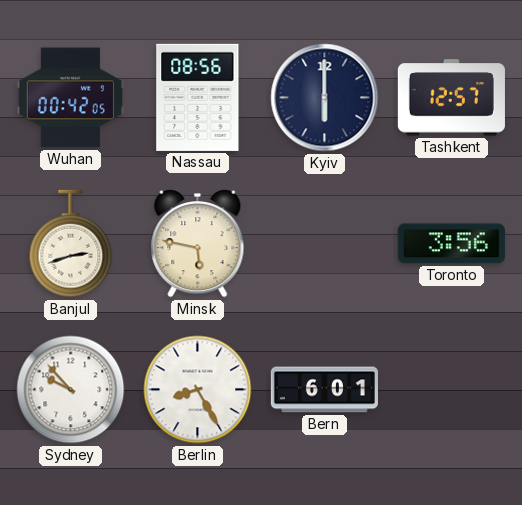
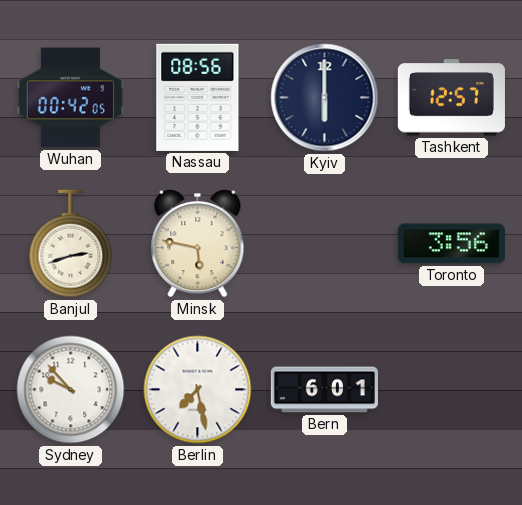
Berlin: 8:25 -> 7:28 (198, 390)
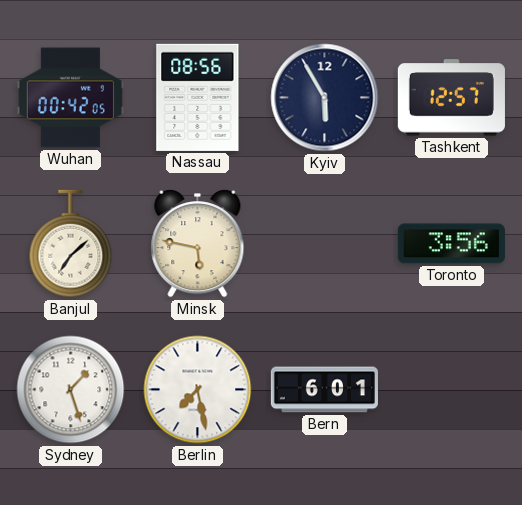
Kyiv: 6:00 -> 5:55 (325, 98)
Banjul: 2:42 -> 7:08 (71, 244)
Sydney: 9:53 -> 1:27 (71, 390)
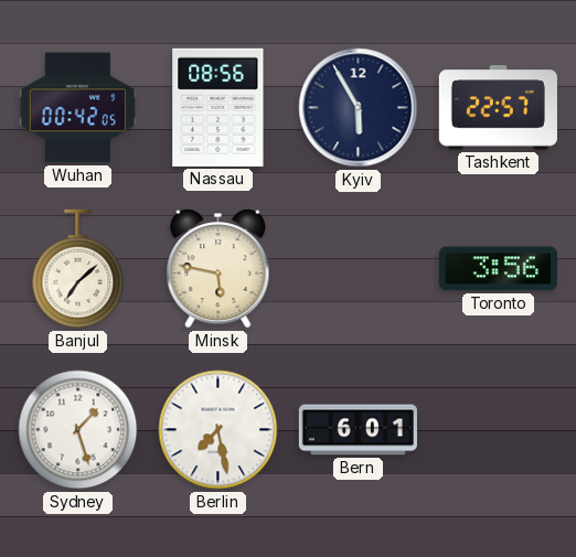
Tashkent: 12:57 -> 22:57 (498, 108)
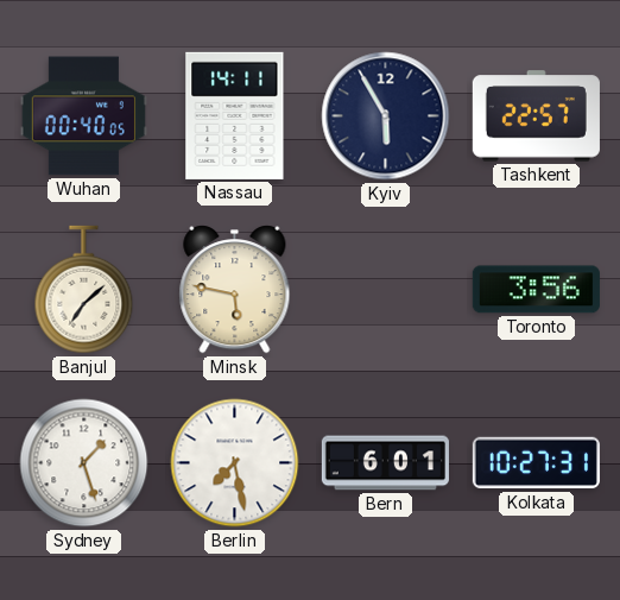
Wuhan: 00:42 -> 00:40 (83, 116)
Nassau: 08:56 -> 14:11 (235, 115)
Kolkata: none -> 10:27 (536, 463)
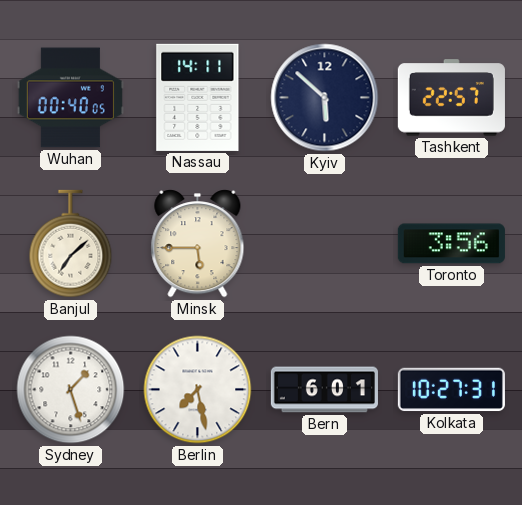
Kyiv: 5:55 -> 5:52 (325, 98)
Minsk: 5:47 -> 5:45 (198, 244)
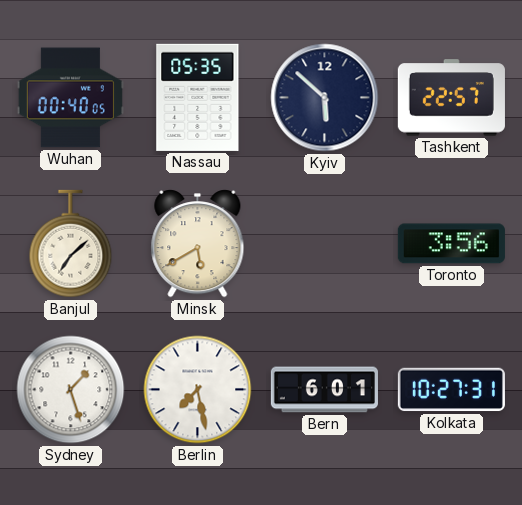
Nassau: 14:11 -> 05:35 (198, 97)
Minsk: 5:45 -> 5:40 (198, 244)
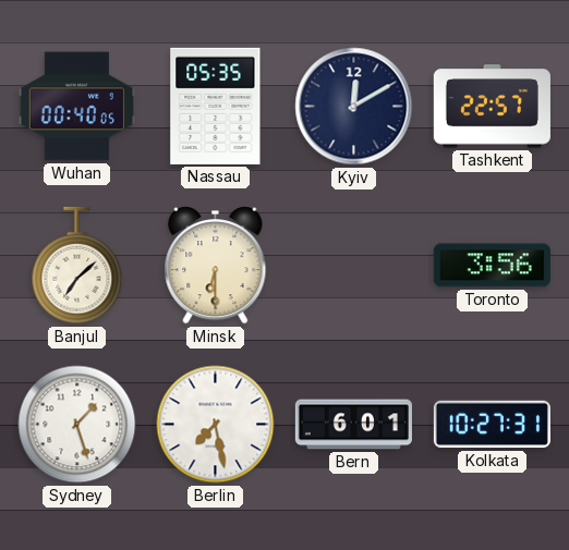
Kyiv: 5:52 -> 12:10 (354, 107)
Minsk: 5:40 -> 6:30 (216, 266)
